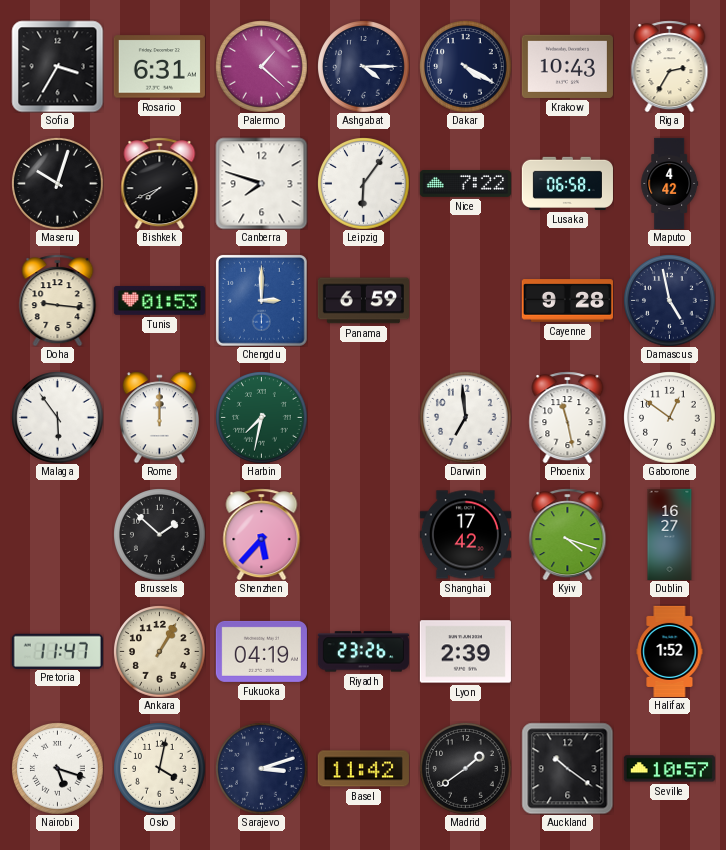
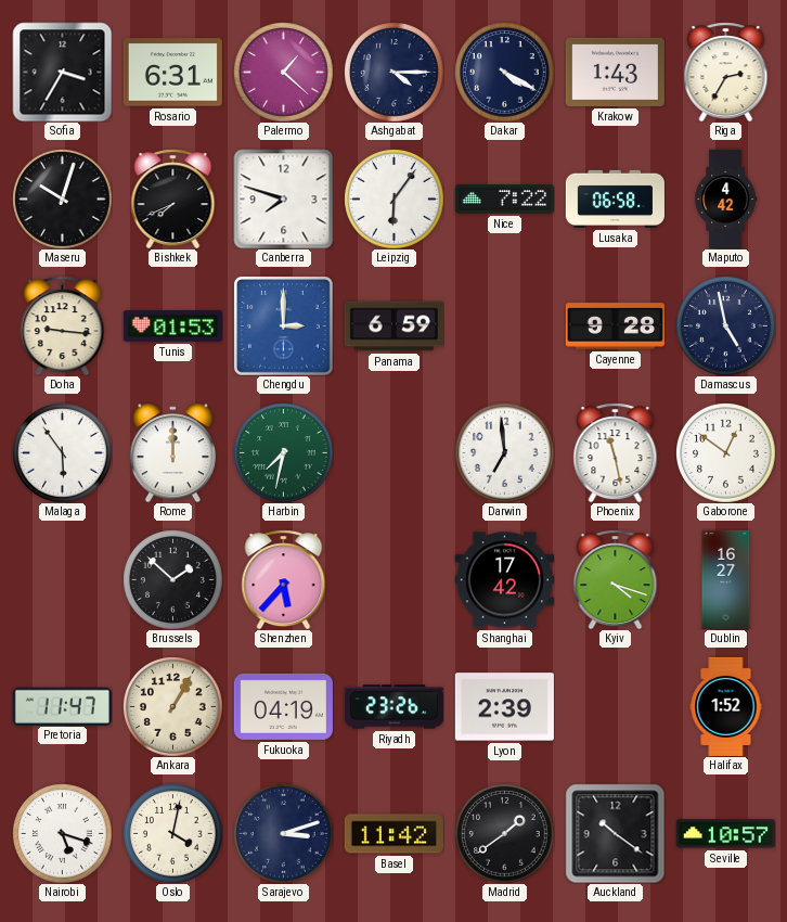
Krakow: 10:43 -> 1:43 (615, 72)
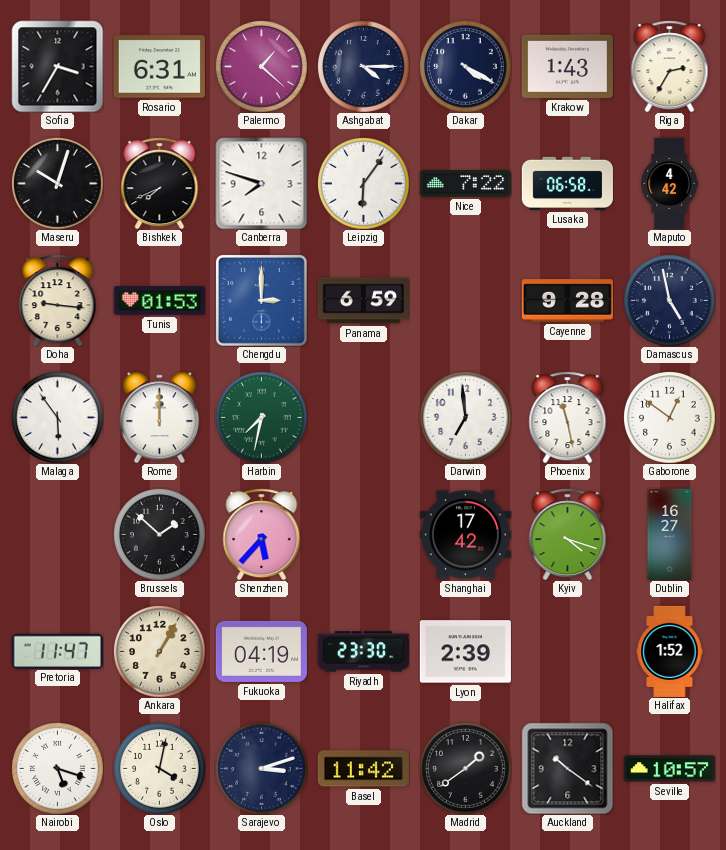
Riyadh: 23:26 -> 23:30 (363, 652)
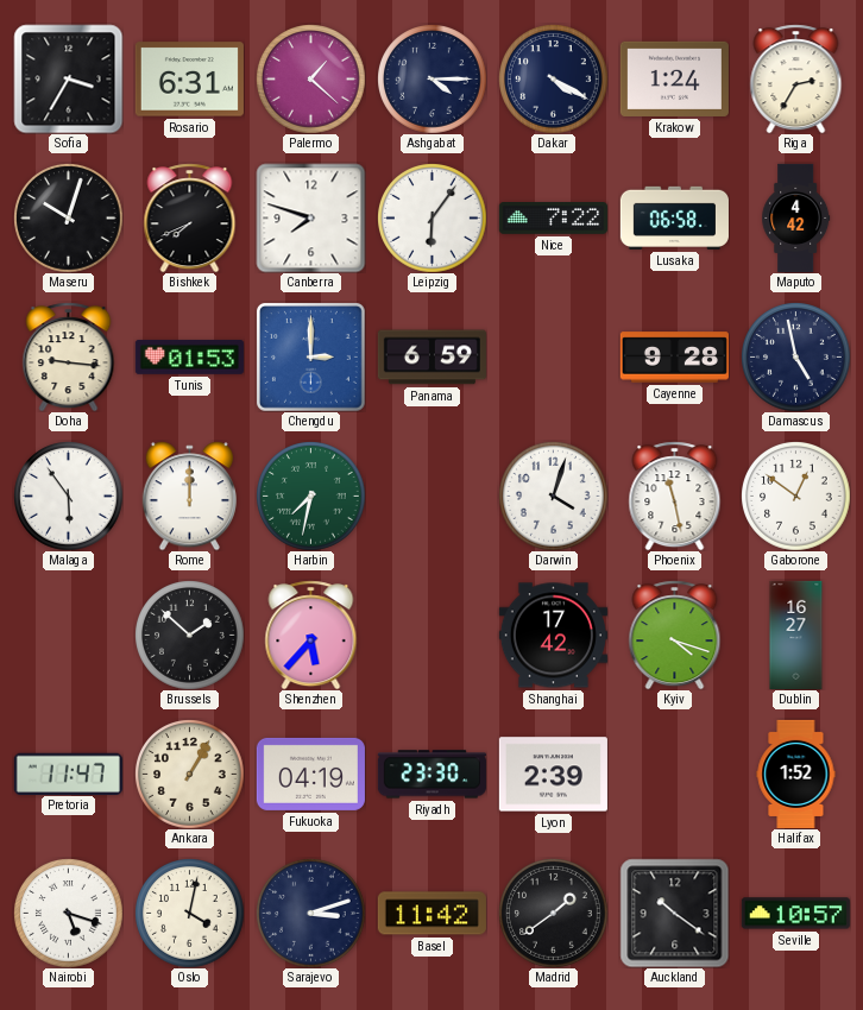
Krakow: 1:43 -> 1:24 (674, 78)
Darwin: 6:59 -> 4:03 (554, 497)
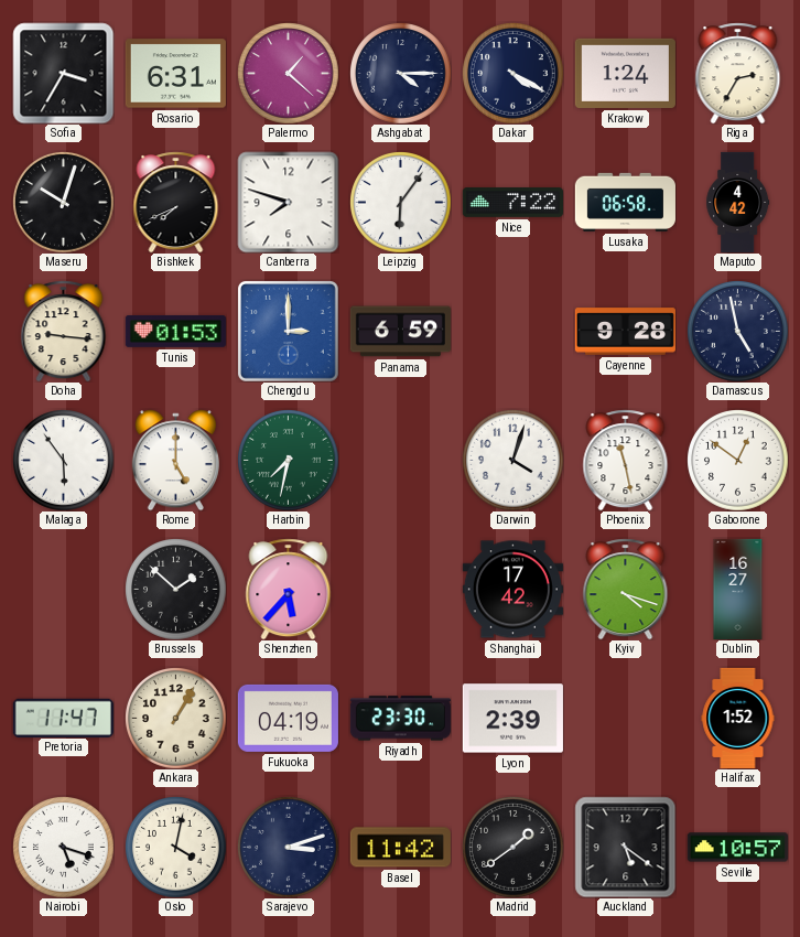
Rome: 12:00 -> 5:00 (175, 460)
Auckland: 10:21 -> 5:21 (625, 847)
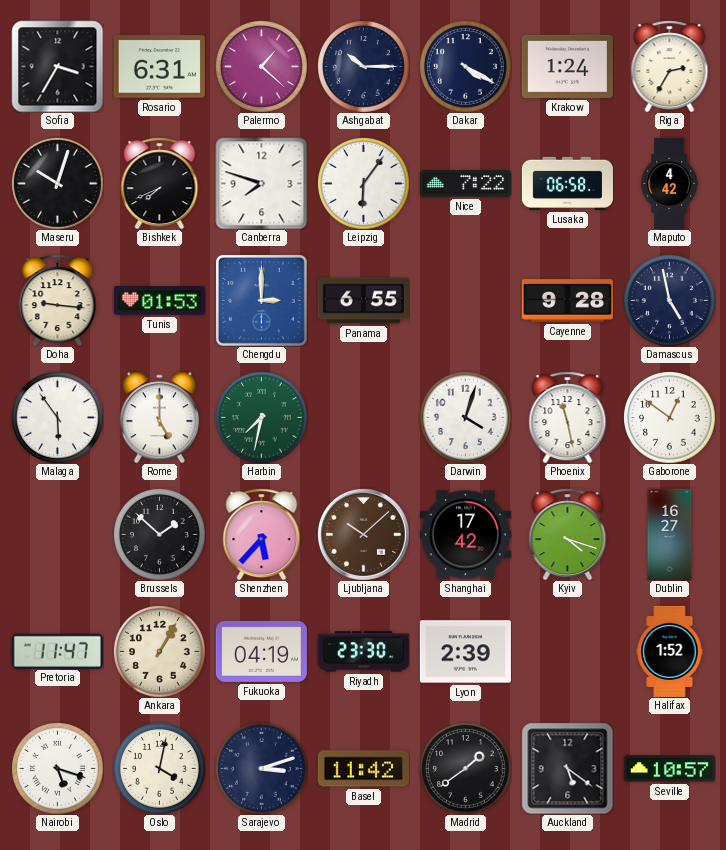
Ashgabat: 4:15 -> 10:15 (364, 67)
Panama: 6:59 -> 6:55 (363, 301)
Ljubljana: none -> 10:08 (363, 534)
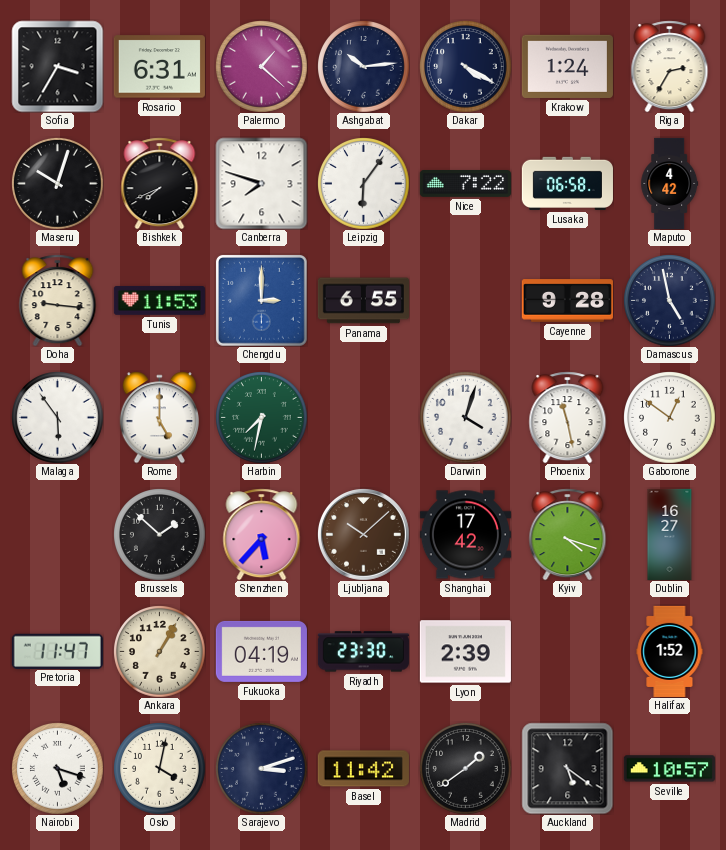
Ashgabat: 10:15 -> 10:14 (364, 67)
Tunis: 01:53 -> 11:53 (159, 300)
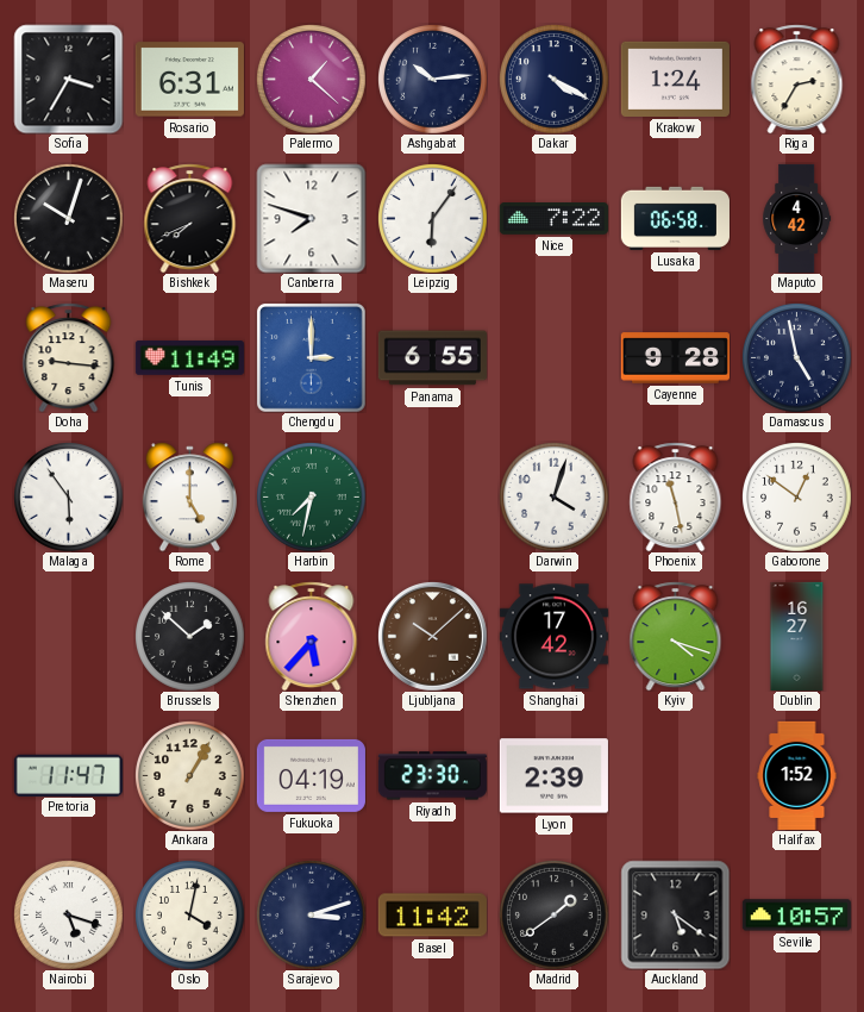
Tunis: 11:53 -> 11:49 (189, 357)
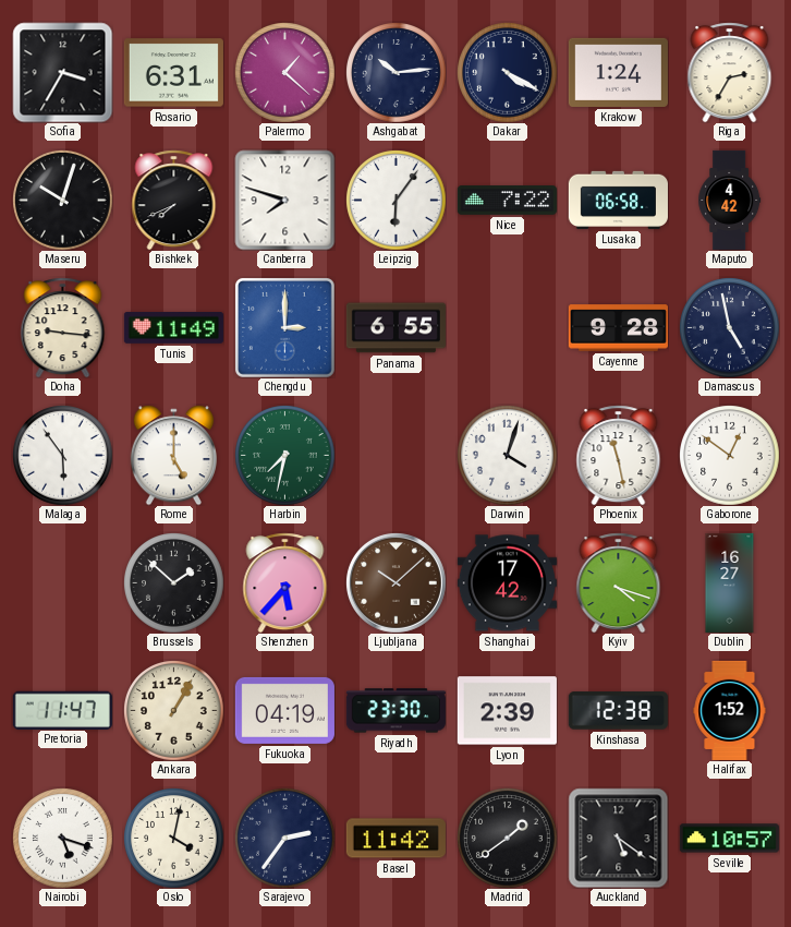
Kinshasa: none -> 12:38 (618, 711)
Sarajevo: 3:12 -> 2:36 (285, 839)
